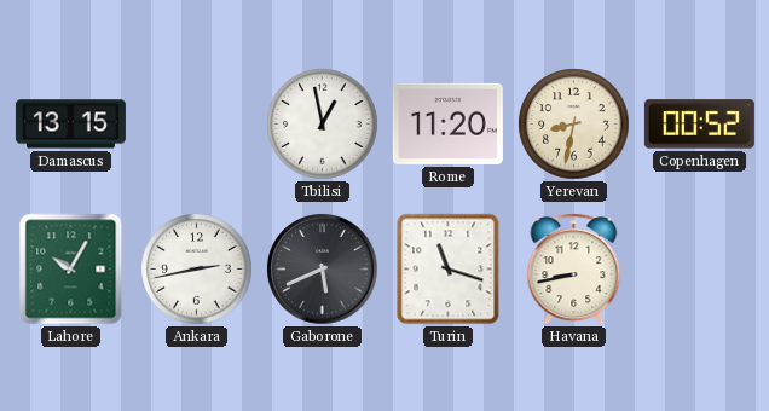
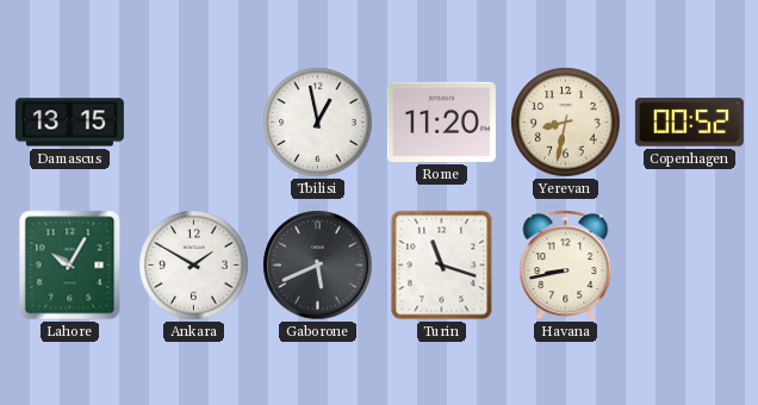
Ankara: 2:43 -> 1:50 (194, 266)
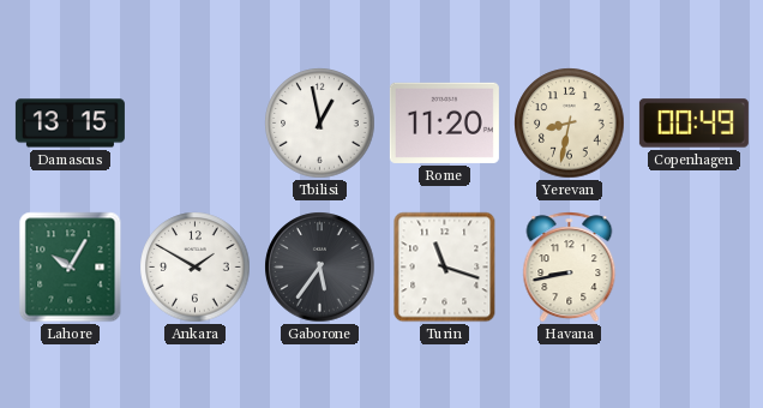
Copenhagen: 00:52 -> 00:49 (693, 124)
Gaborone: 5:41 -> 5:36 (320, 268)
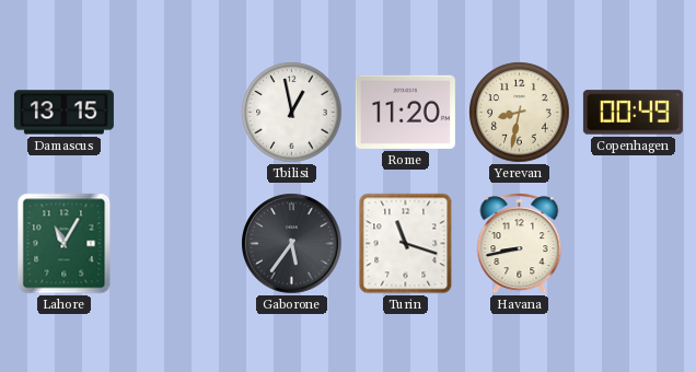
Lahore: 10:05 -> 11:05 (65, 244)
Ankara: 1:50 -> none (196, 268)
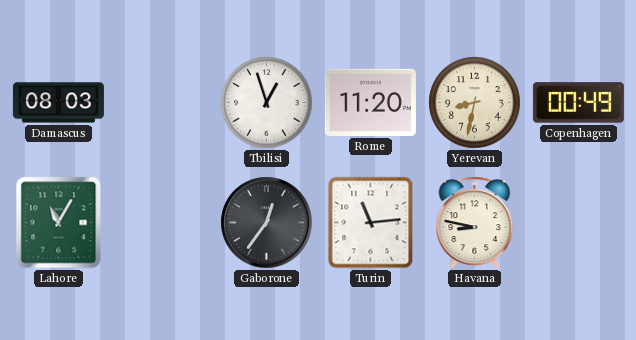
Damascus: 13:15 -> 08:03 (58, 103)
Tbilisi: 12:58 -> 12:57 (267, 103)
Gaborone: 5:36 -> 12:36 (267, 223)
Turin: 11:18 -> 11:14 (371, 223)
Havana: 8:43 -> 8:47 (475, 223)
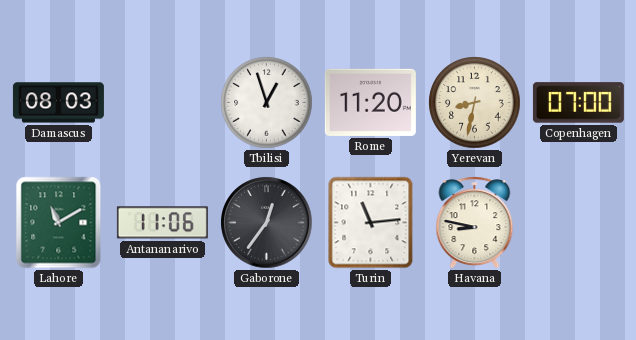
Copenhagen: 00:49 -> 07:00 (578, 103)
Lahore: 11:05 -> 11:10 (59, 223)
Antananarivo: none -> 11:06 (162, 223)
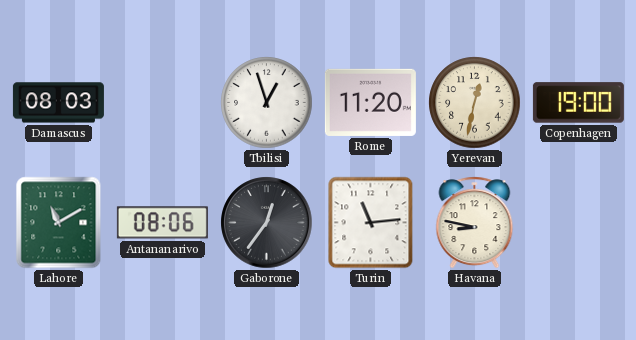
Yerevan: 8:32 -> 12:32 (475, 103)
Copenhagen: 07:00 -> 19:00 (578, 103)
Antananarivo: 11:06 -> 08:06 (162, 223)
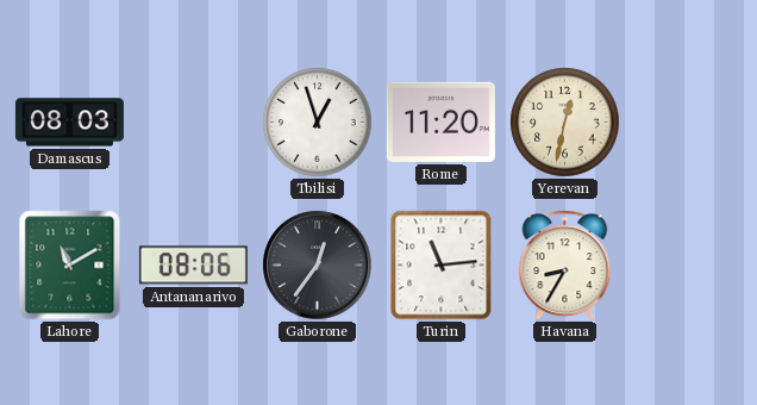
Copenhagen: 19:00 -> none (578, 103)
Havana: 8:47 -> 8:35 (565, 266)
